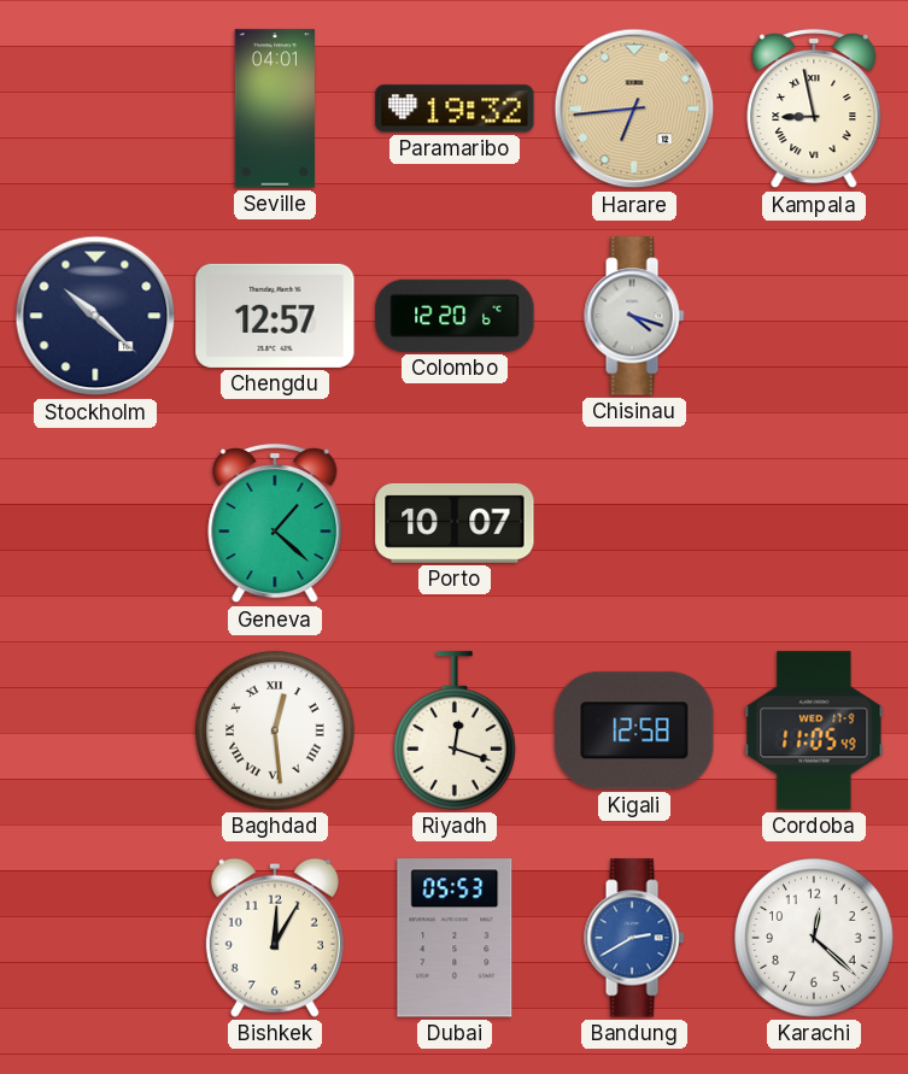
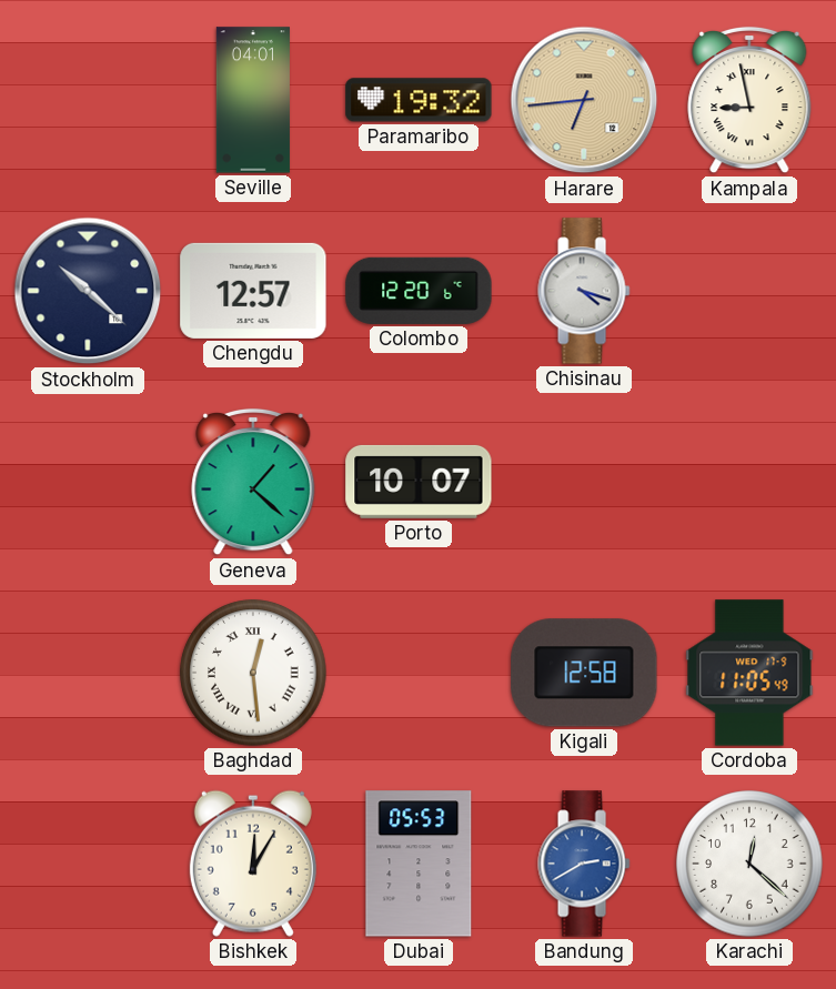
Riyadh: 12:18 -> none (455, 730)
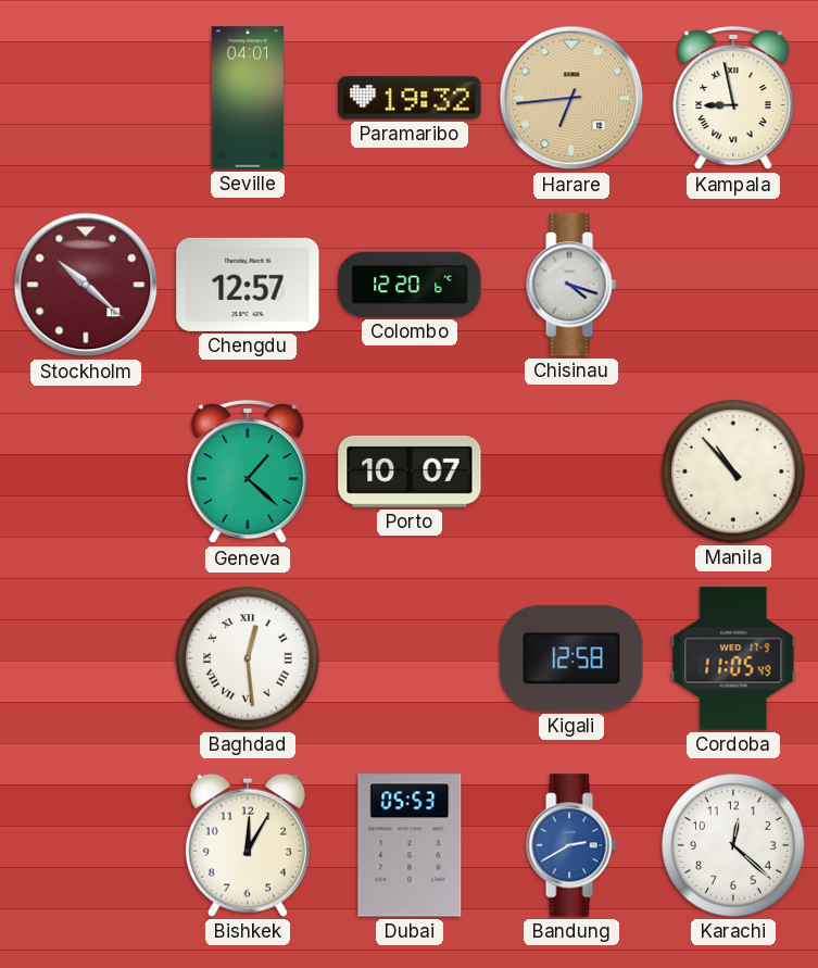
Stockholm dial: navy -> burgundy (86, 285)
Manila: none -> 10:53 (733, 472)
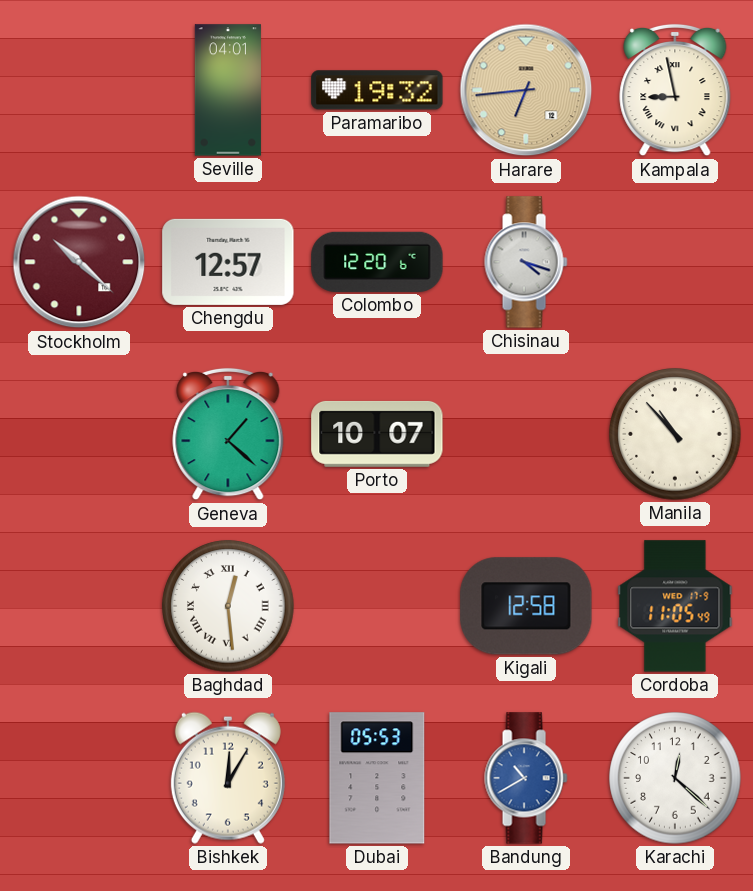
Bandung: 2:40 -> 10:40 (526, 778)
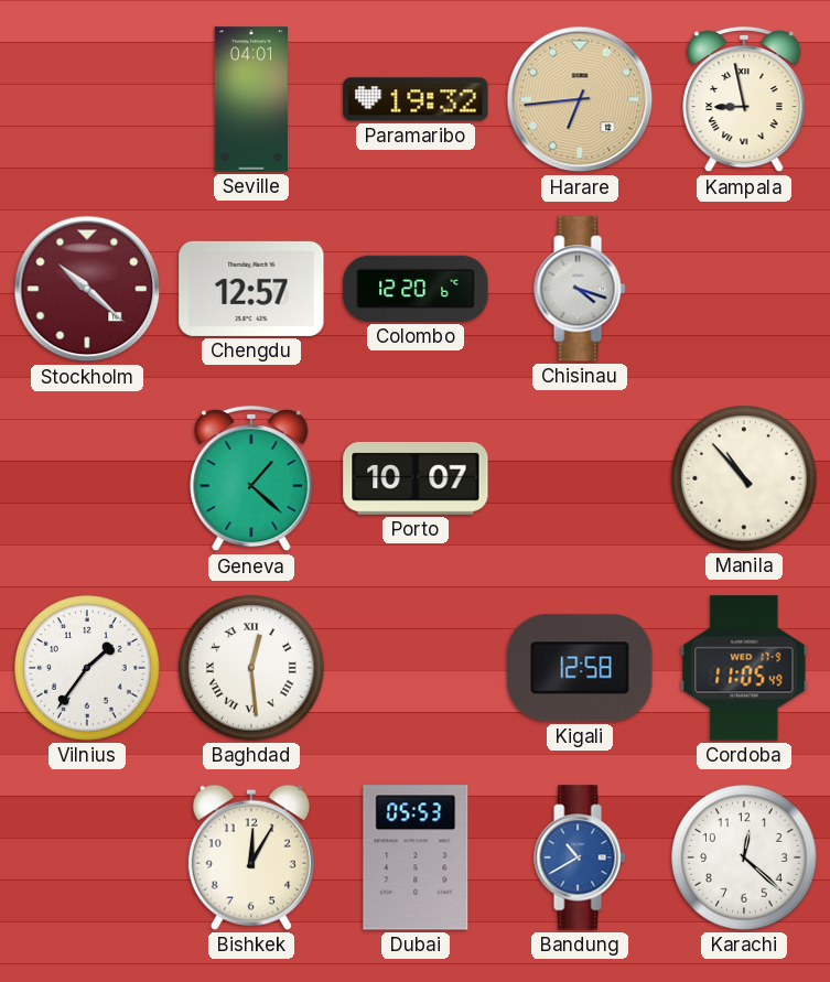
Vilnius: none -> 1:36 (87, 668)
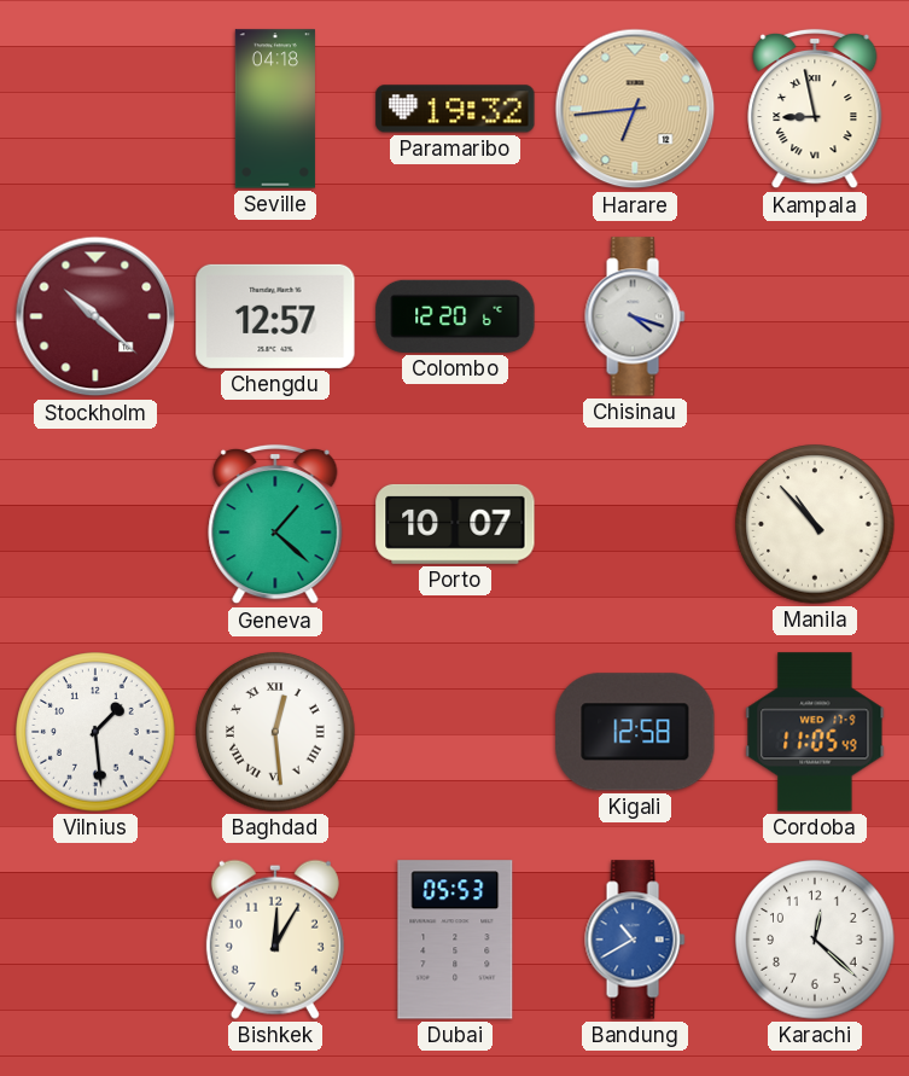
Seville: 04:01 -> 04:18 (275, 109)
Vilnius: 1:36 -> 1:29 (95, 732)
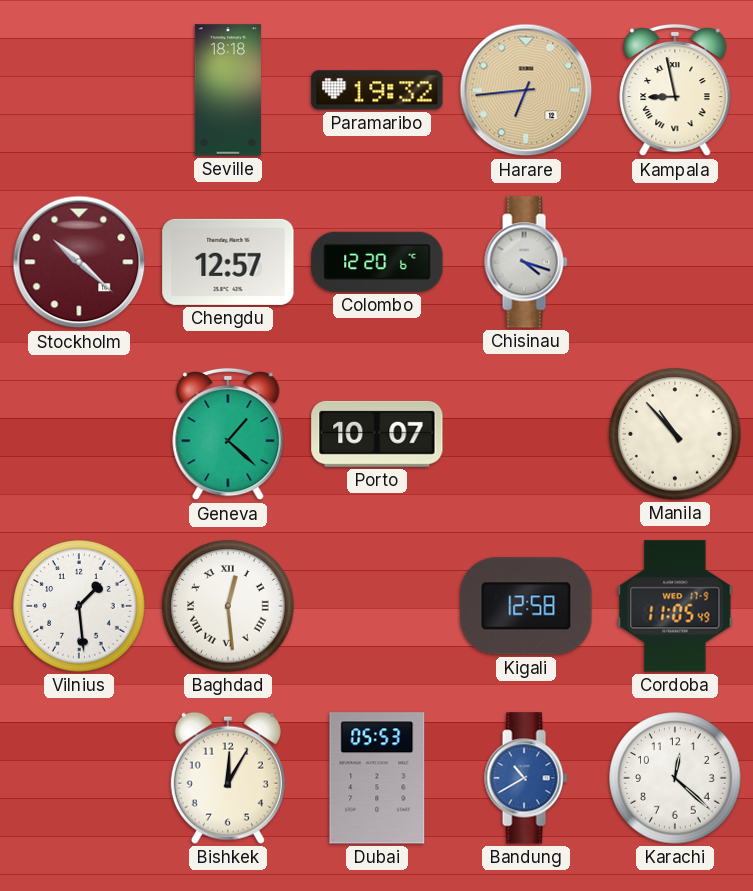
Seville: 04:18 -> 18:18 (228, 90)
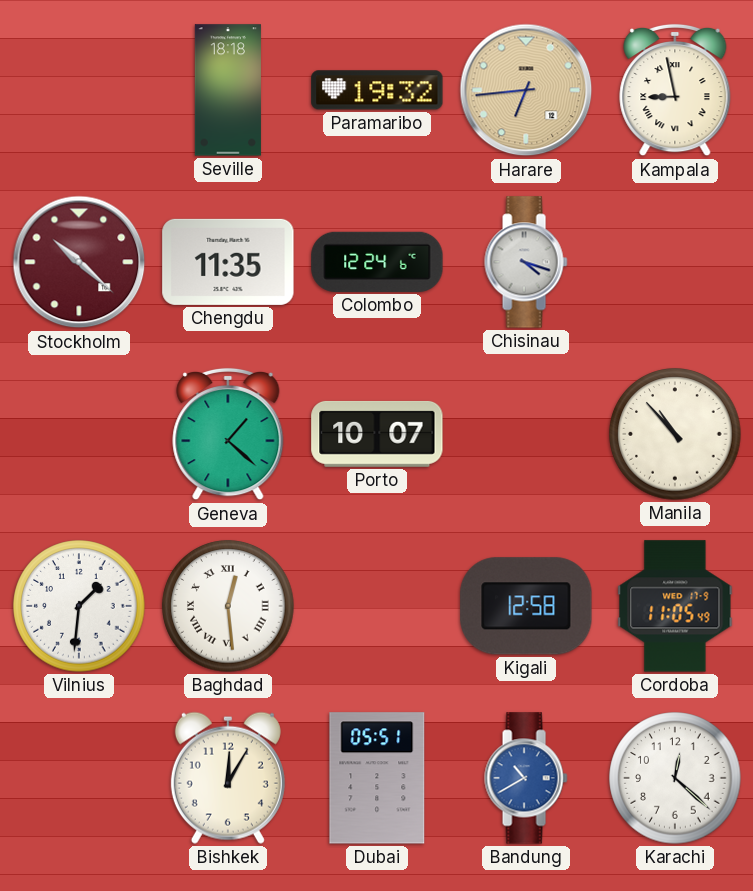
Chengdu: 12:57 -> 11:35 (228, 262)
Colombo: 12:20 -> 12:24 (377, 262)
Vilnius: 1:29 -> 1:31 (79, 606)
Dubai: 05:53 -> 05:51 (377, 778)
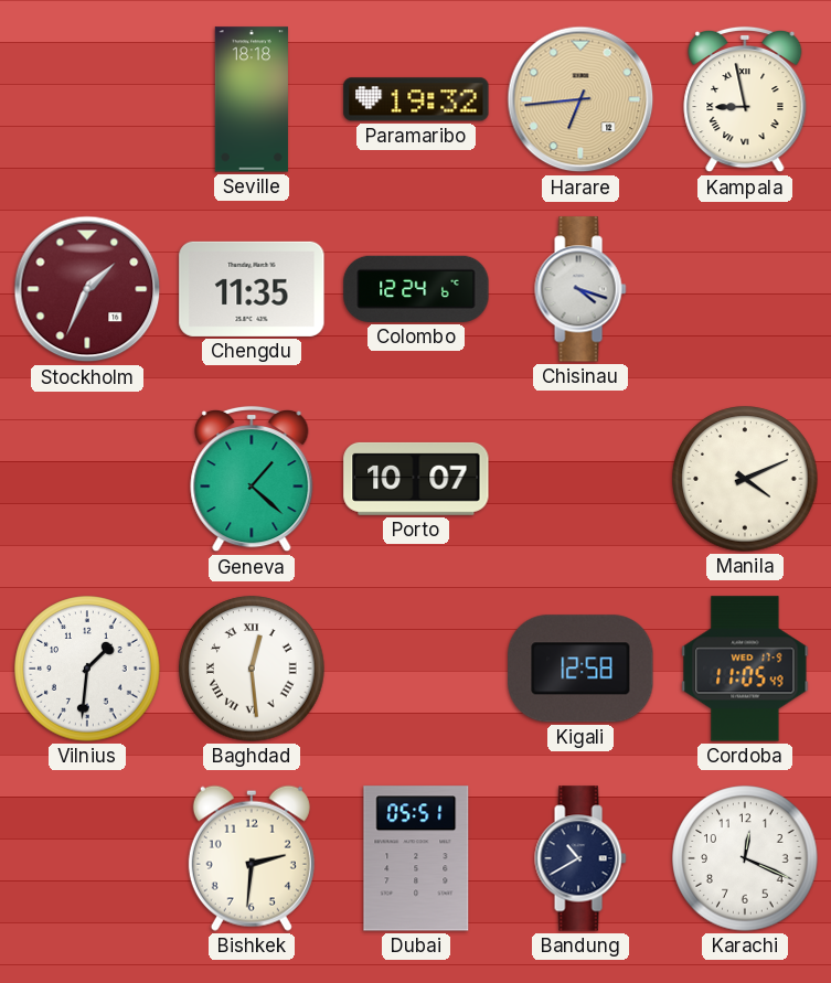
Stockholm: 10:22 -> 1:34 (87, 289)
Manila: 10:53 -> 4:11 (745, 479)
Bishkek: 12:05 -> 2:31 (252, 858)
Bandung dial: blue -> navy (580, 858)
Karachi: 12:22 -> 12:19 (745, 858)
